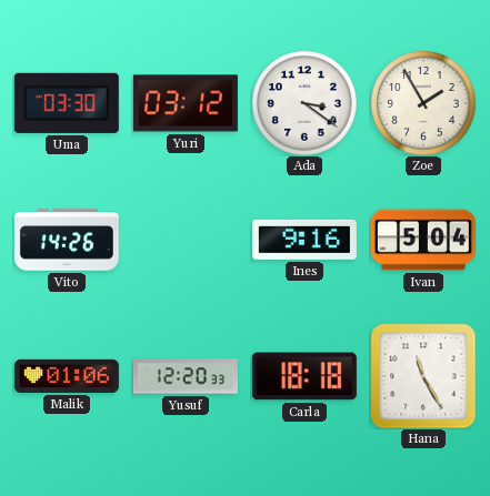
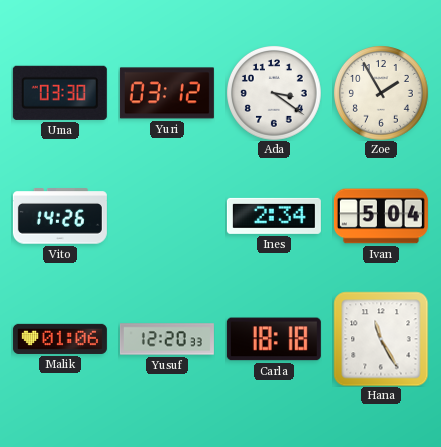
Ines: 9:16 -> 2:34 (274, 216)
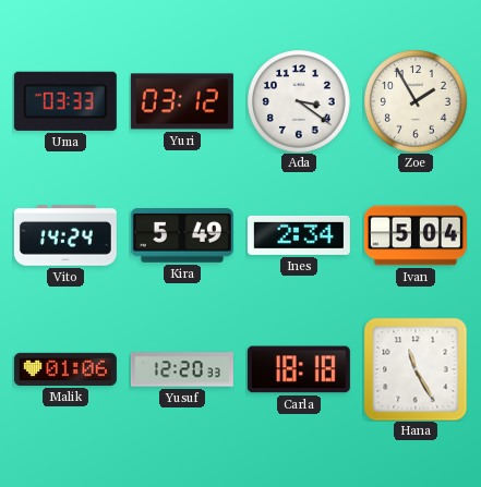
Uma: 03:30 -> 03:33 (65, 101)
Vito: 14:26 -> 14:24 (65, 235)
Kira: none -> 5:49 (182, 235)
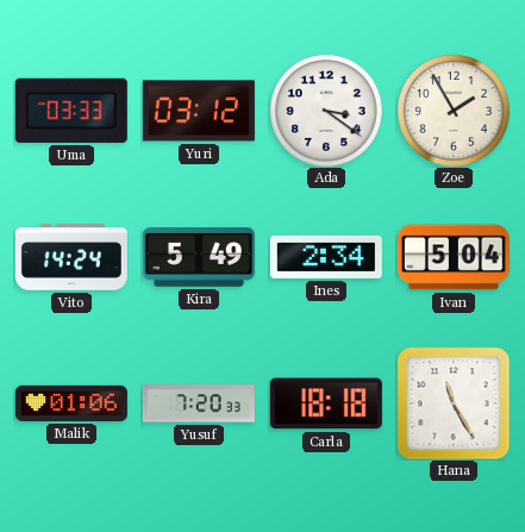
Yusuf: 12:20 -> 7:20 (199, 403)
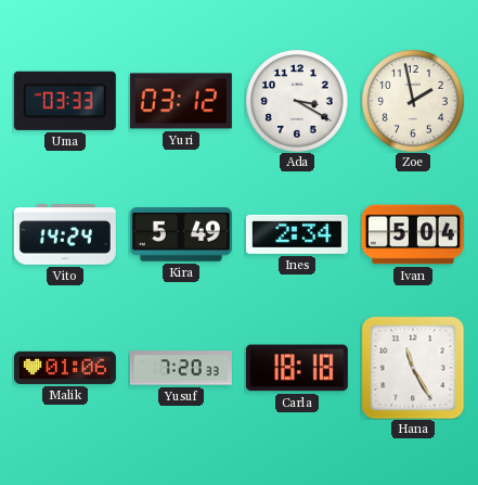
Ada: 3:21 -> 3:20 (297, 101)
Zoe: 1:55 -> 1:58 (413, 101)
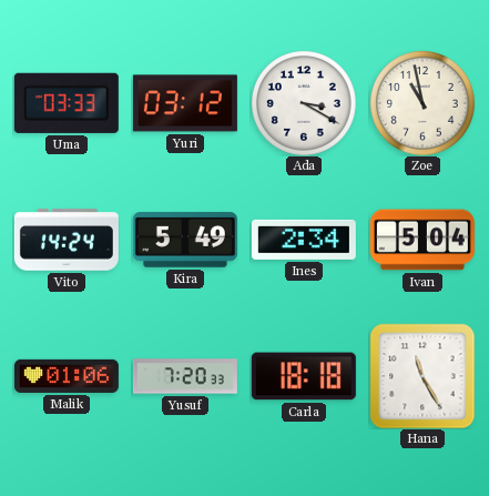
Zoe: 1:58 -> 10:58 (422, 103)
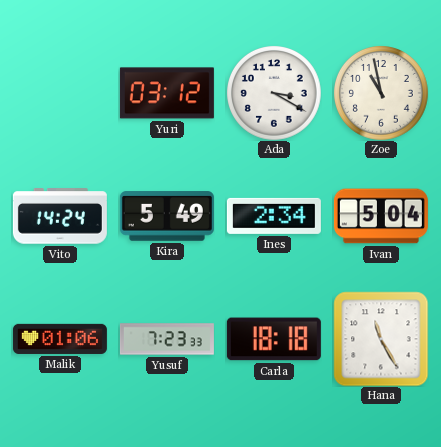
Uma: 03:33 -> none (67, 103)
Yusuf: 7:20 -> 7:23 (167, 339)
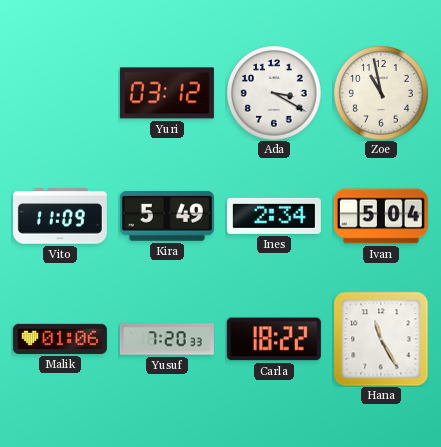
Vito: 14:24 -> 11:09 (60, 216)
Yusuf: 7:23 -> 7:20 (167, 339)
Carla: 18:18 -> 18:22 (274, 339)
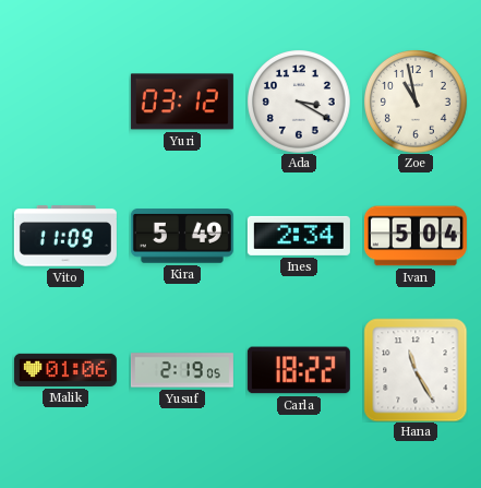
Yusuf: 7:20 -> 2:19 (182, 370)
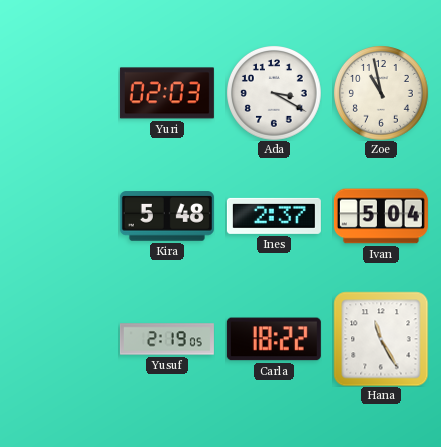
Yuri: 03:12 -> 02:03 (167, 93)
Vito: 11:09 -> none (65, 236)
Kira: 5:49 -> 5:48 (167, 216)
Ines: 2:34 -> 2:37 (274, 216)
Malik: 01:06 -> none (65, 370)
